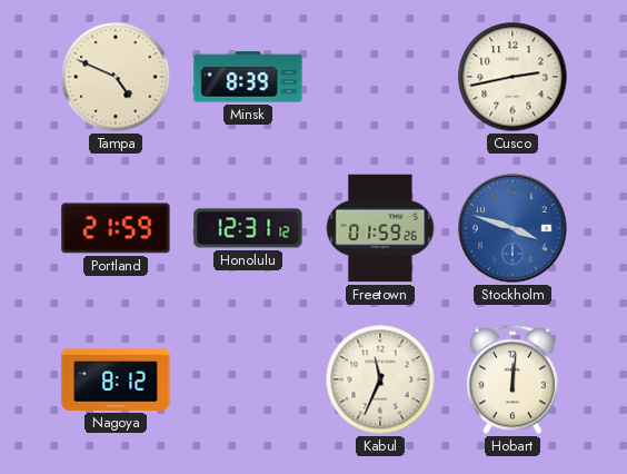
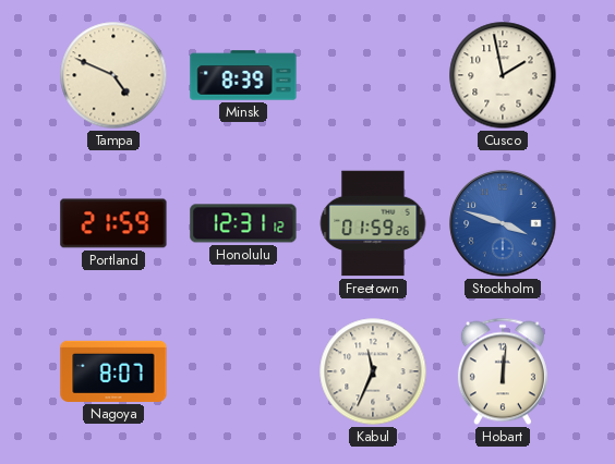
Cusco: 2:43 -> 1:58 (503, 75)
Nagoya: 8:12 -> 8:07 (113, 371)
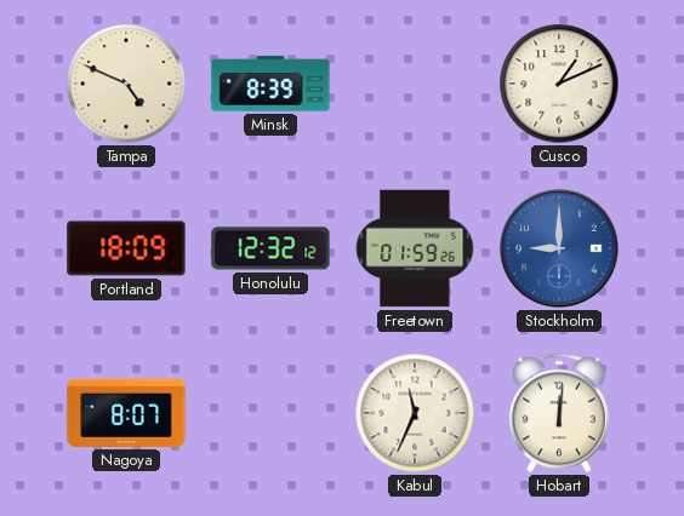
Cusco: 1:58 -> 1:11 (559, 84)
Portland: 21:59 -> 18:09 (126, 248)
Honolulu: 12:31 -> 12:32 (270, 248)
Stockholm: 3:48 -> 9:00 (559, 248)
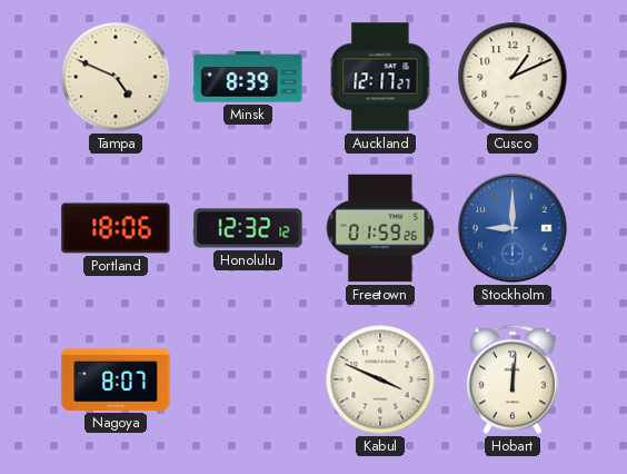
Auckland: none -> 12:17 (380, 77)
Portland: 18:09 -> 18:06 (116, 228)
Kabul: 11:34 -> 3:49 (380, 379)
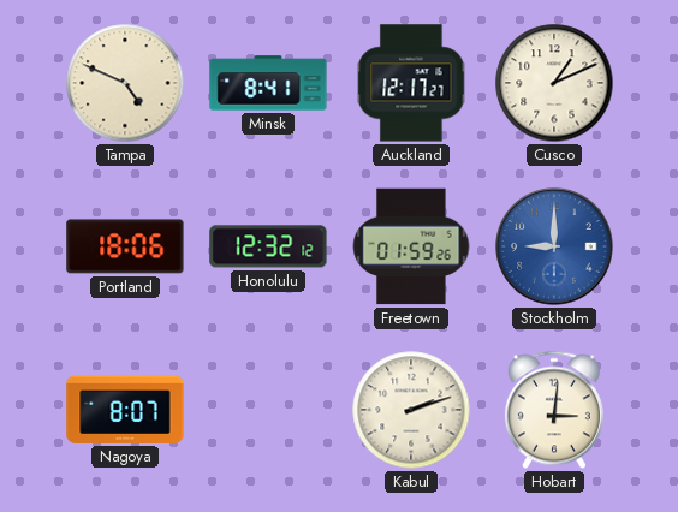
Minsk: 8:39 -> 8:41 (268, 83)
Kabul: 3:49 -> 2:12 (411, 410)
Hobart: 12:01 -> 3:01 (554, 410)
